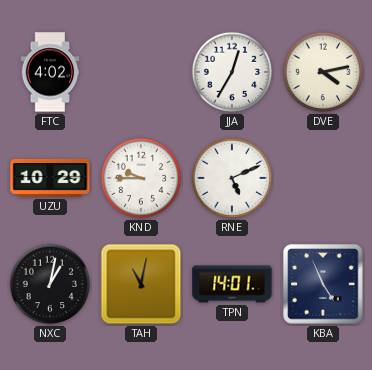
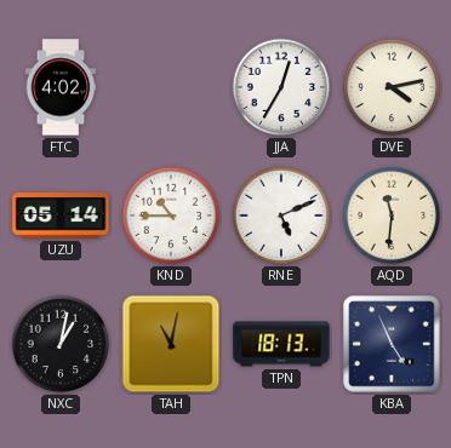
UZU: 10:29 -> 05:14 (61, 216)
KND: 9:45 -> 10:45 (171, 216)
AQD: none -> 11:31 (392, 216)
TPN: 14:01 -> 18:13 (281, 344)
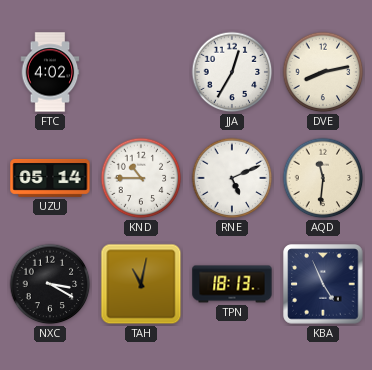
DVE: 4:13 -> 8:13 (323, 72)
NXC: 1:02 -> 3:20 (50, 284)
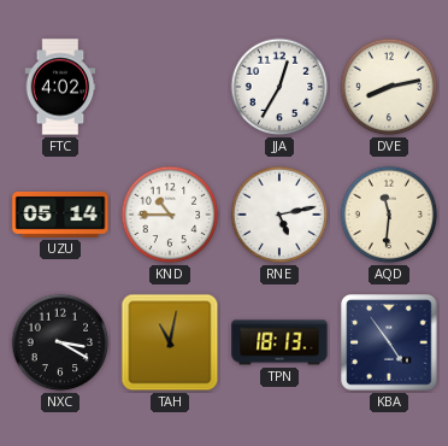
RNE: 5:11 -> 5:13 (279, 215)
KBA: 4:56 -> 4:54 (389, 342)
